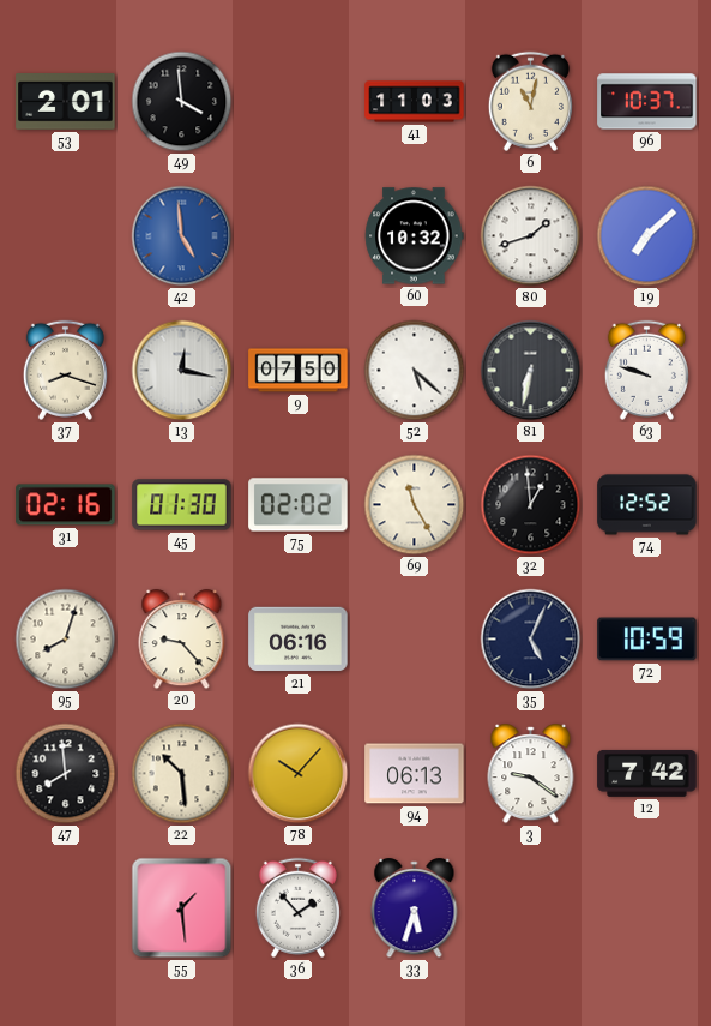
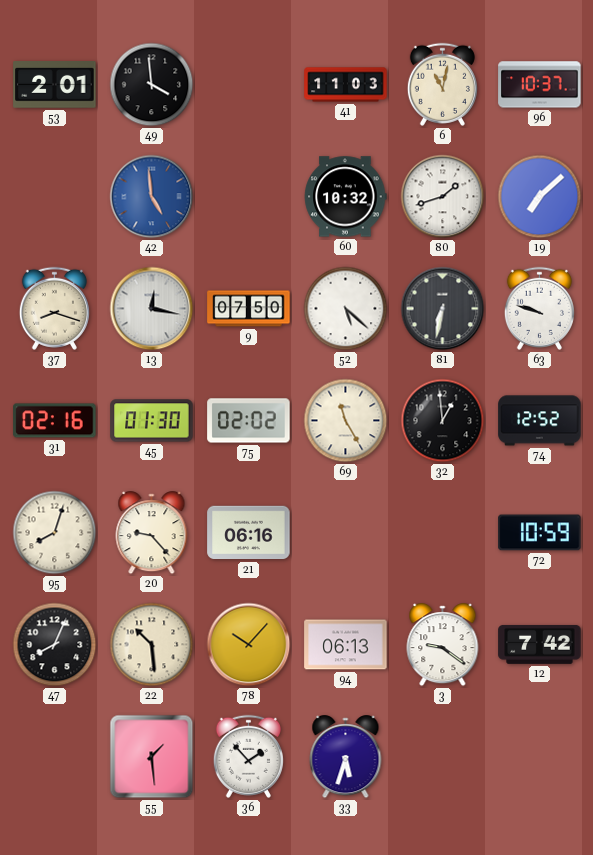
35: 5:04 -> none (531, 640)
47: 7:59 -> 8:04 (55, 645)
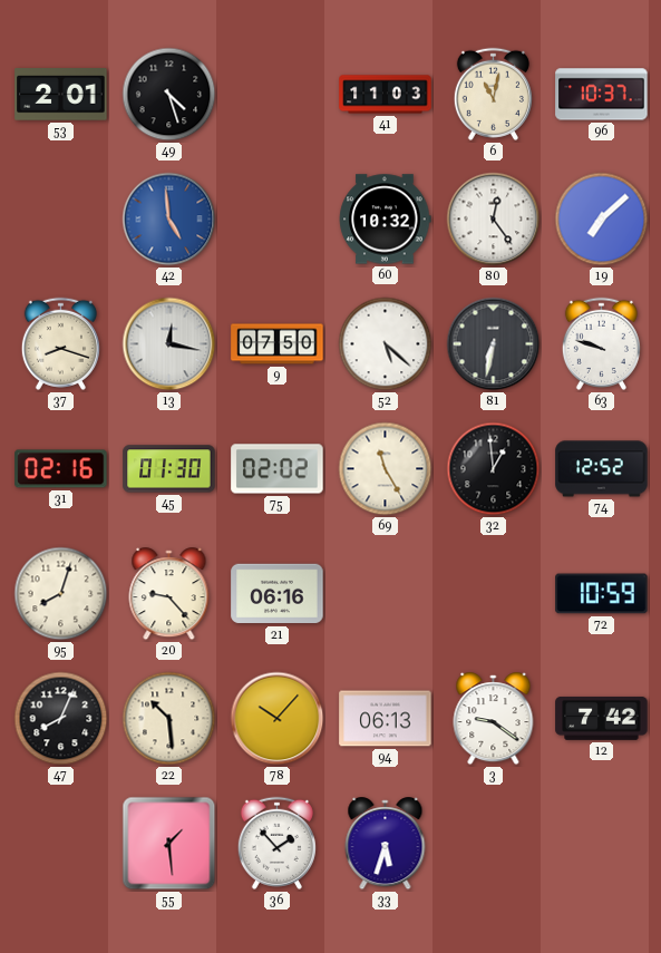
49: 3:59 -> 4:27 (169, 95)
80: 1:42 -> 12:24 (494, 220)
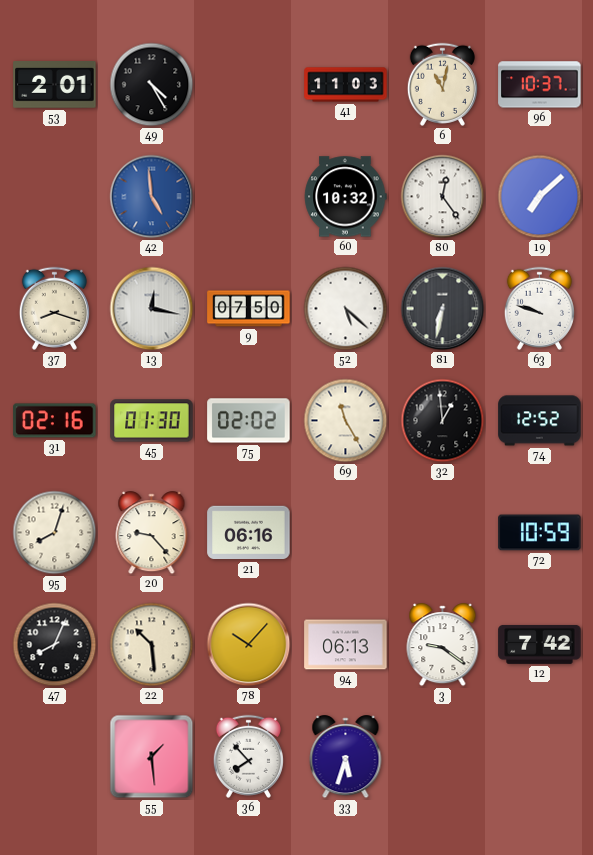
49: 4:27 -> 4:25 (152, 85)
36: 1:53 -> 7:53 (248, 756)
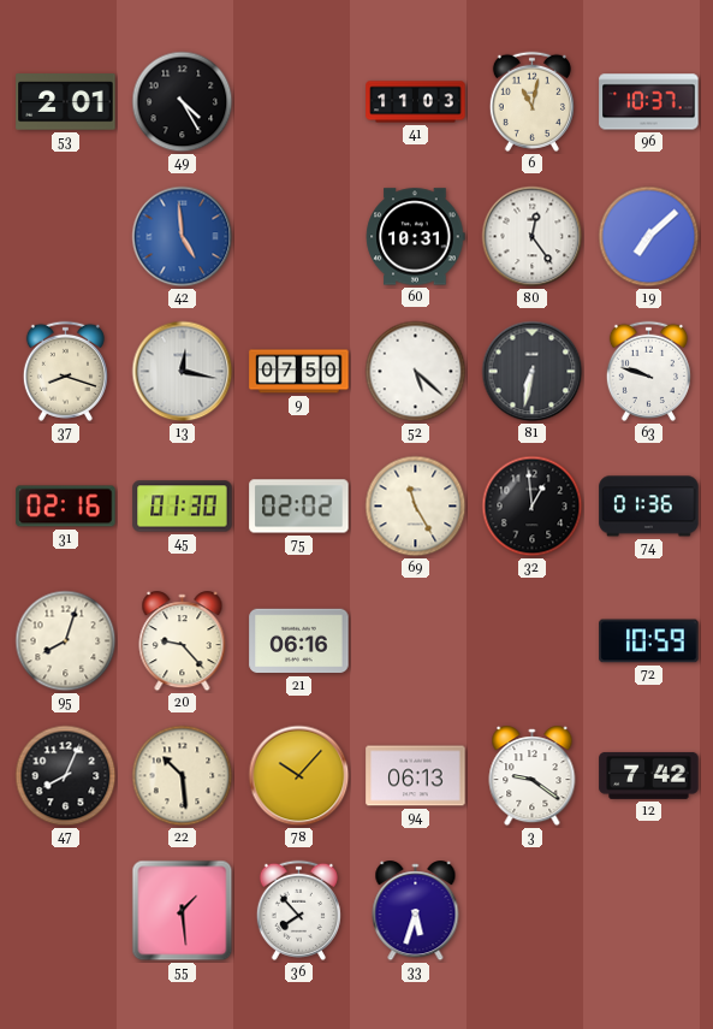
60: 10:32 -> 10:31 (415, 237)
74: 12:52 -> 01:36 (649, 507)
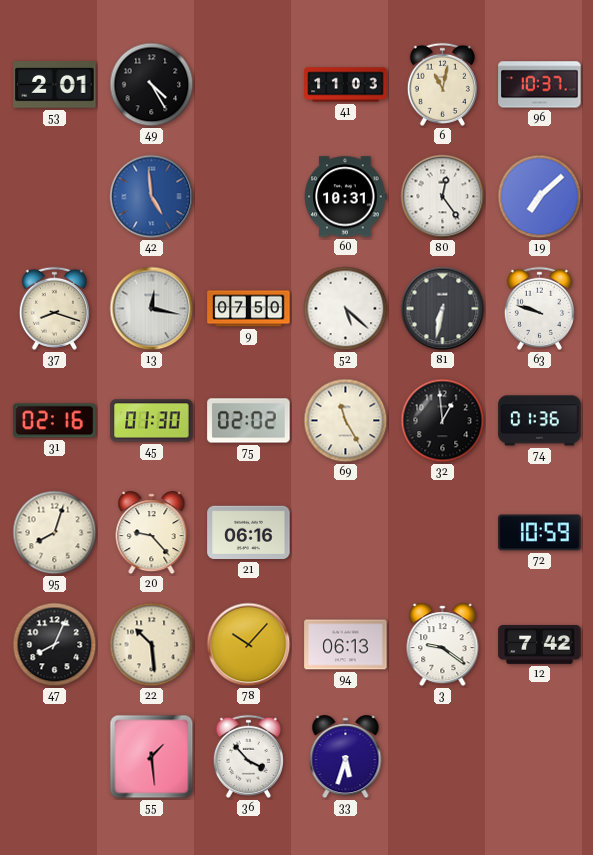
36: 7:53 -> 3:53 (248, 756)
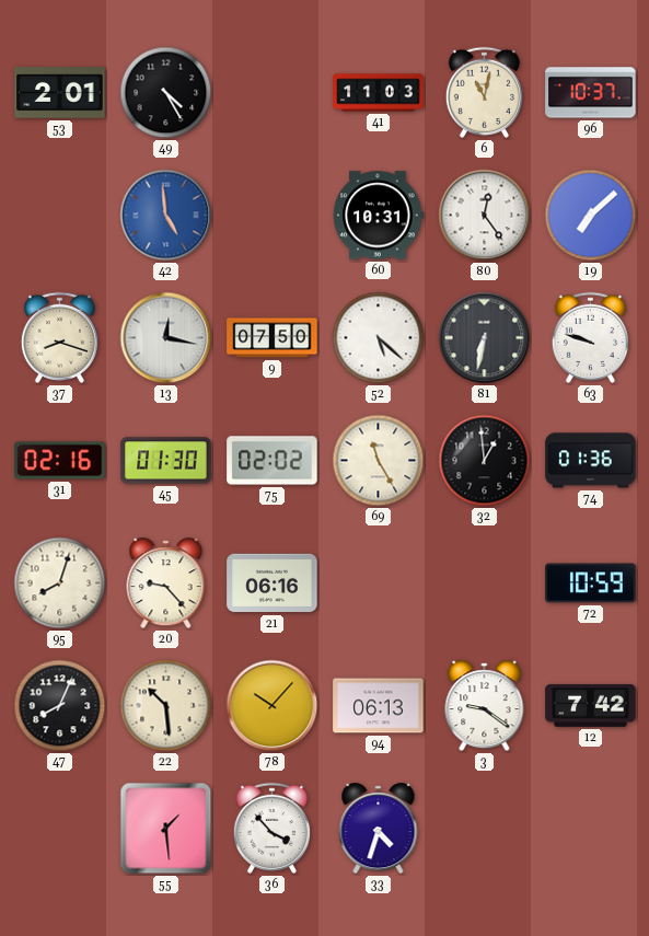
33: 5:33 -> 4:33 (379, 829)
